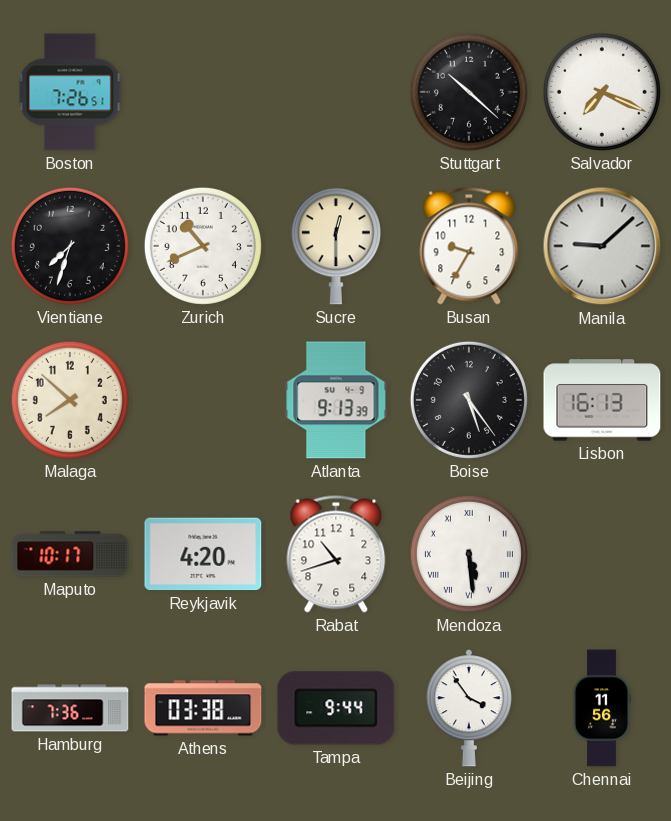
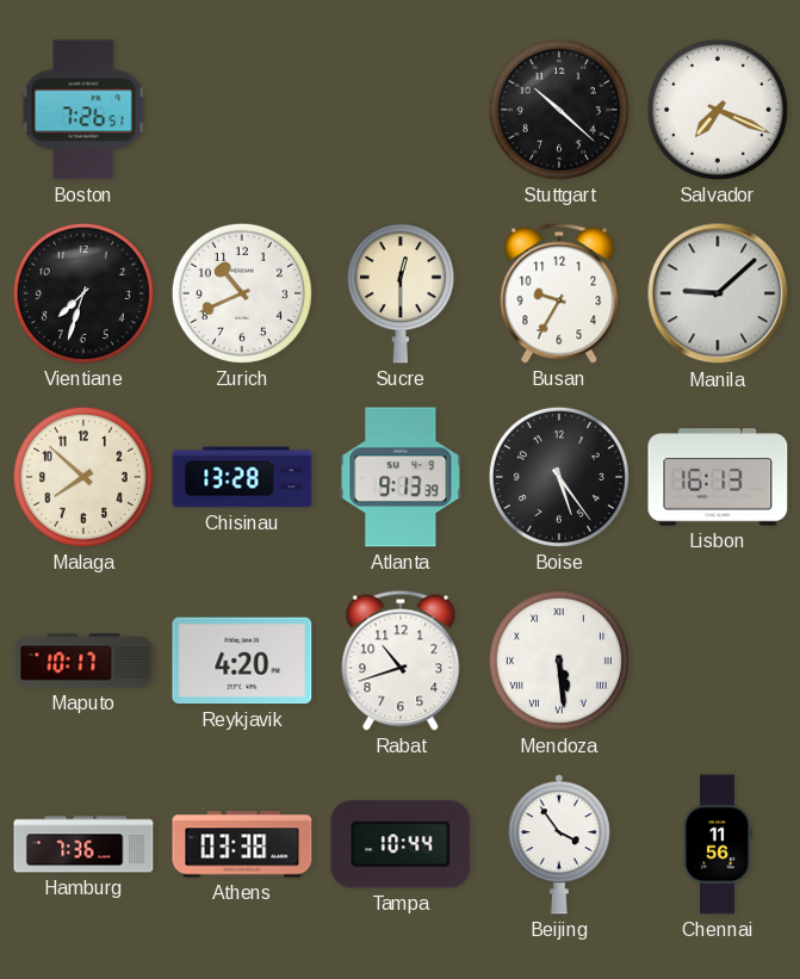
Chisinau: none -> 13:28 (242, 477)
Tampa: 9:44 -> 10:44 (401, 844)
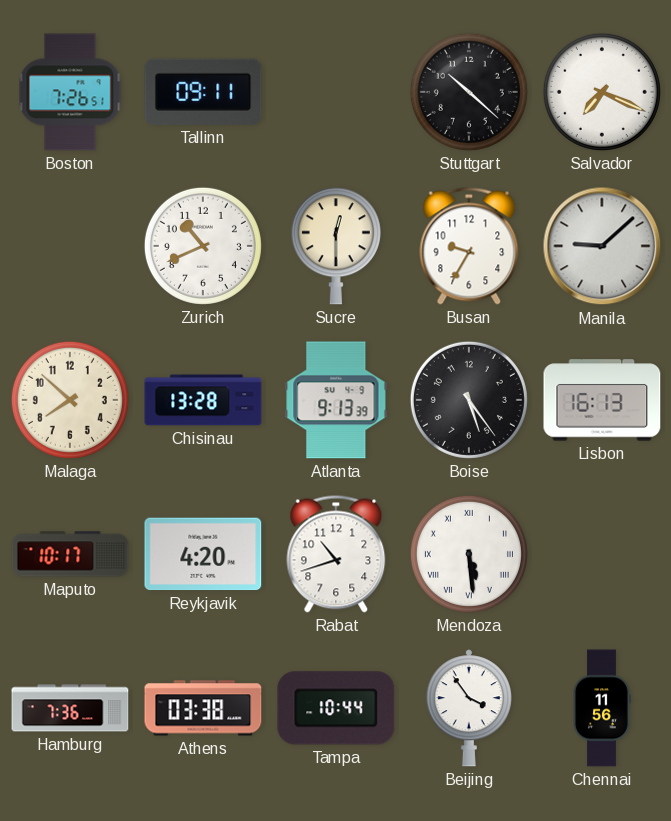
Tallinn: none -> 09:11 (203, 92)
Vientiane: 7:33 -> none (83, 293)
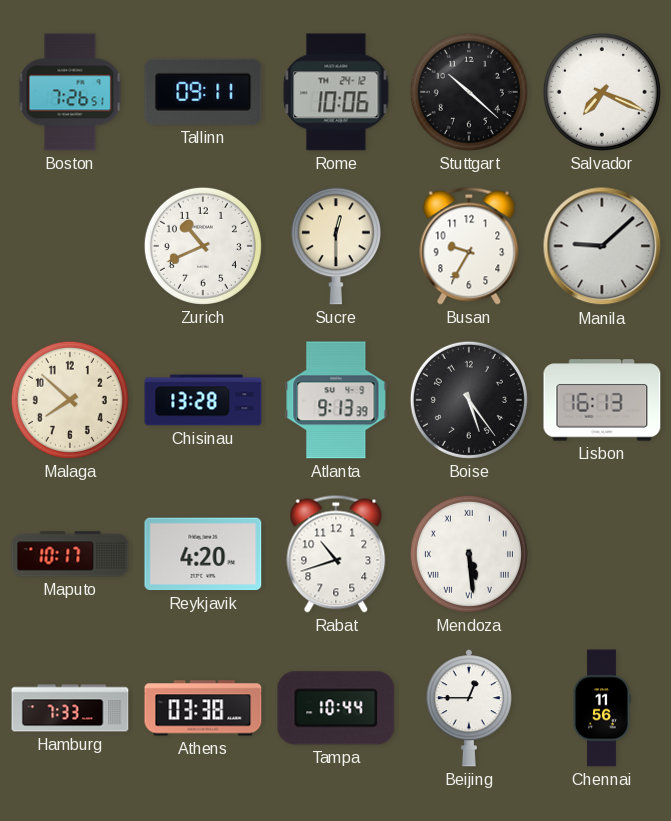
Rome: none -> 10:06 (336, 92)
Hamburg: 7:36 -> 7:33 (70, 708)
Beijing: 3:54 -> 12:45 (469, 708)
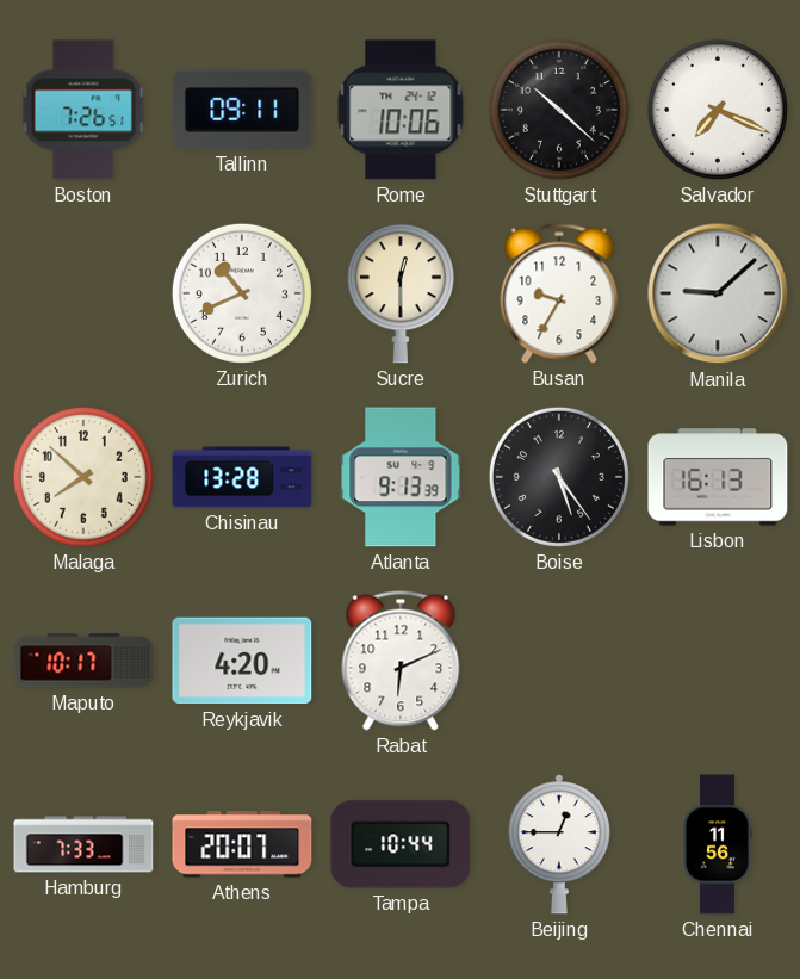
Rabat: 10:42 -> 6:11 (401, 661)
Mendoza: 5:29 -> none (469, 554)
Athens: 03:38 -> 20:07 (242, 844)
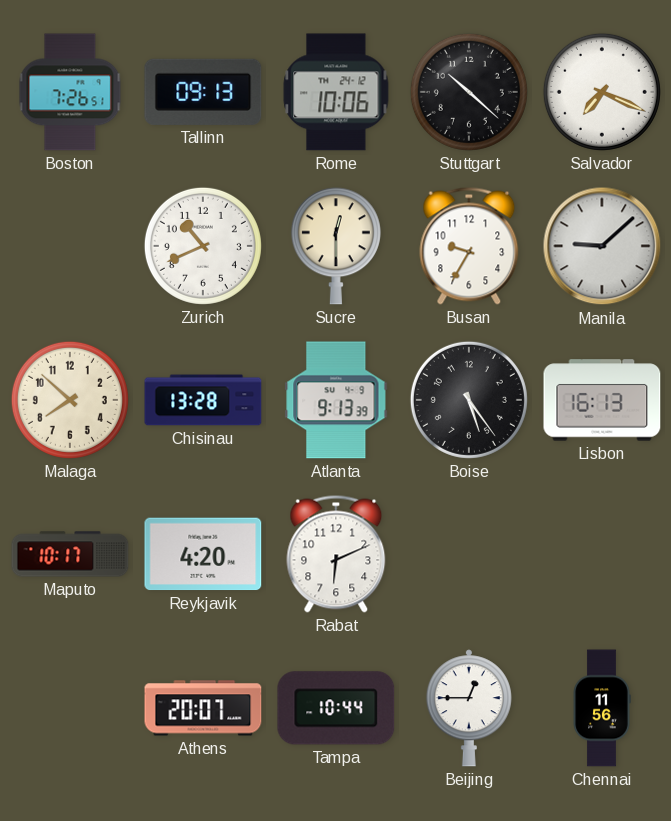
Tallinn: 09:11 -> 09:13 (203, 92)
Hamburg: 7:33 -> none (83, 844)
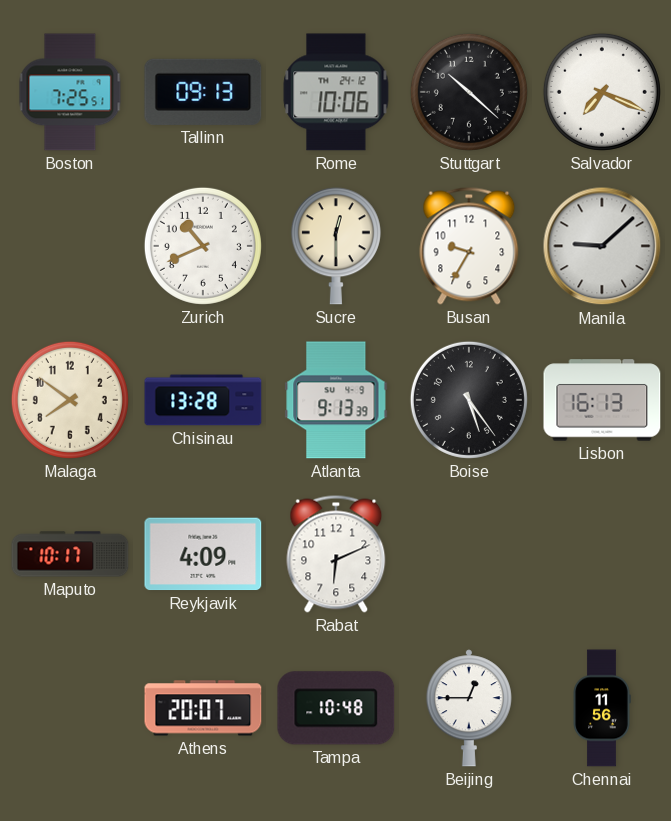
Boston: 7:26 -> 7:25 (70, 92)
Malaga: 7:52 -> 7:51 (70, 400)
Reykjavik: 4:20 -> 4:09 (203, 554)
Tampa: 10:44 -> 10:48 (336, 708)
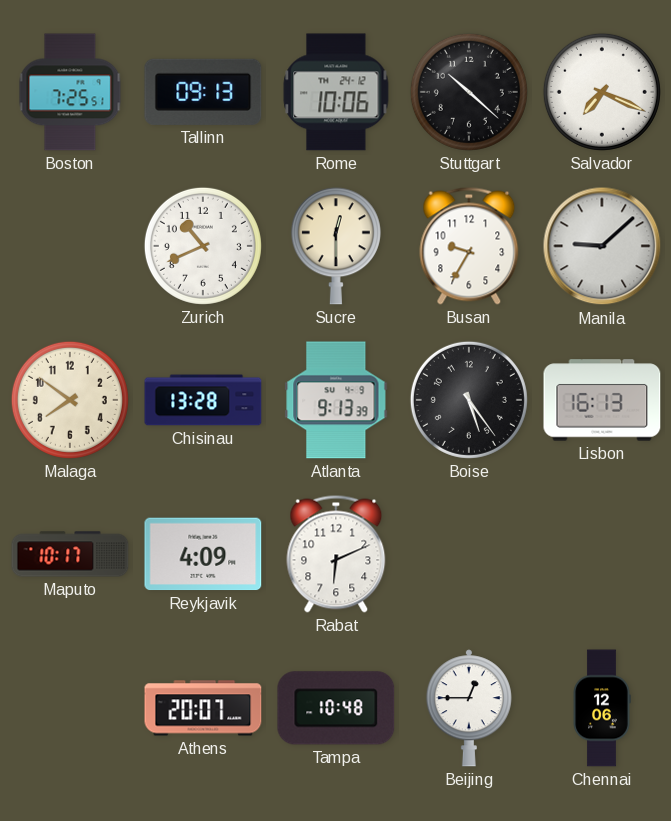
Chennai: 11:56 -> 12:06 (602, 708)
